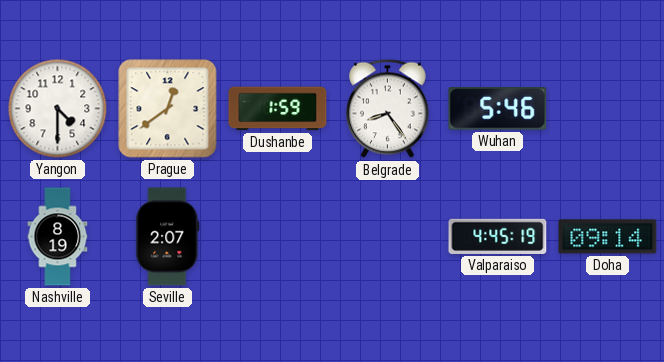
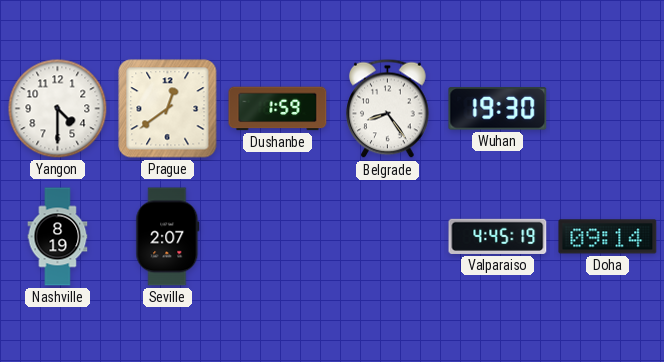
Wuhan: 5:46 -> 19:30 (498, 109)
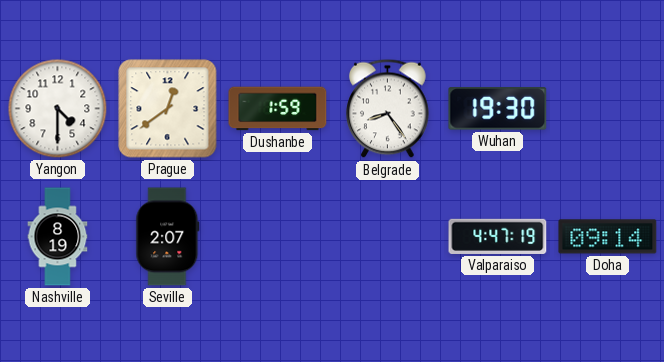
Valparaiso: 4:45 -> 4:47 (498, 236)
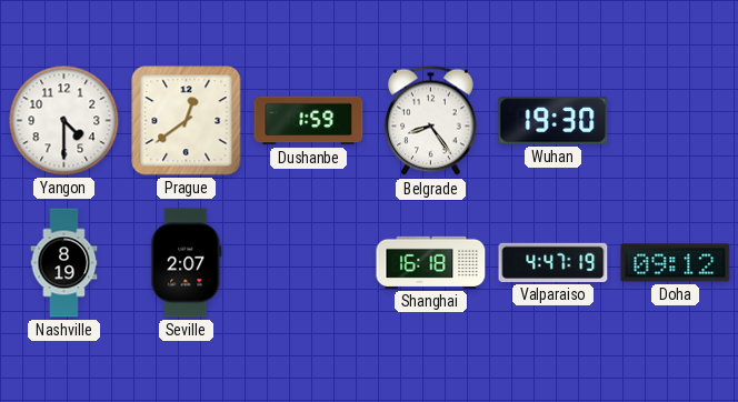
Shanghai: none -> 16:18 (431, 262)
Doha: 09:14 -> 09:12 (676, 263)
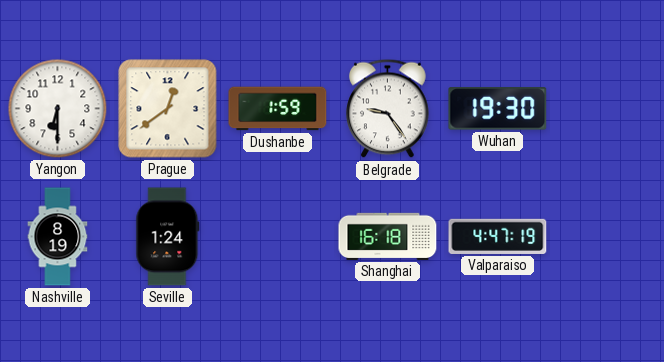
Yangon: 4:30 -> 6:30 (58, 109)
Belgrade: 8:24 -> 9:24 (388, 109)
Seville: 2:07 -> 1:24 (168, 237)
Doha: 09:12 -> none (676, 263)
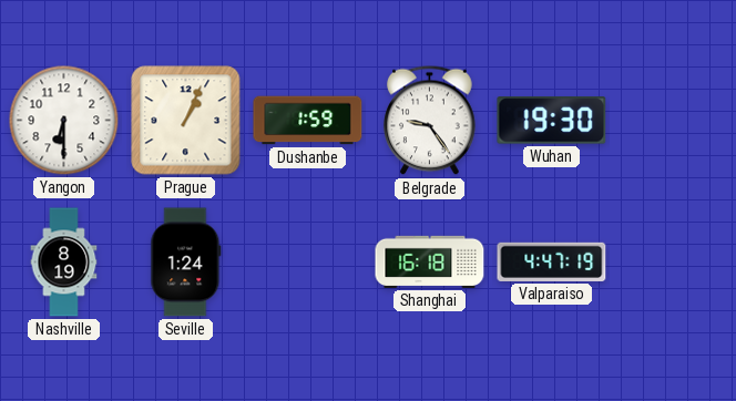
Prague: 12:39 -> 1:04 (186, 121)
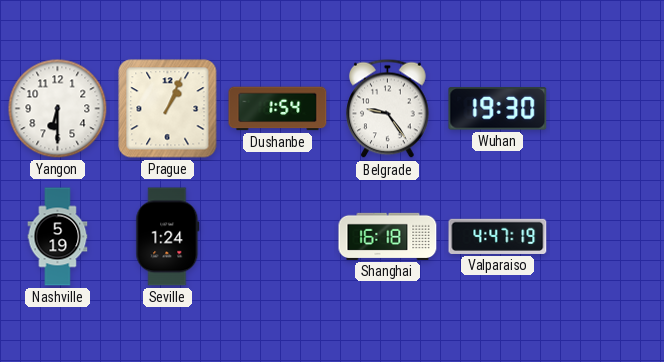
Dushanbe: 1:59 -> 1:54 (278, 109)
Nashville: 8:19 -> 5:19 (58, 237)
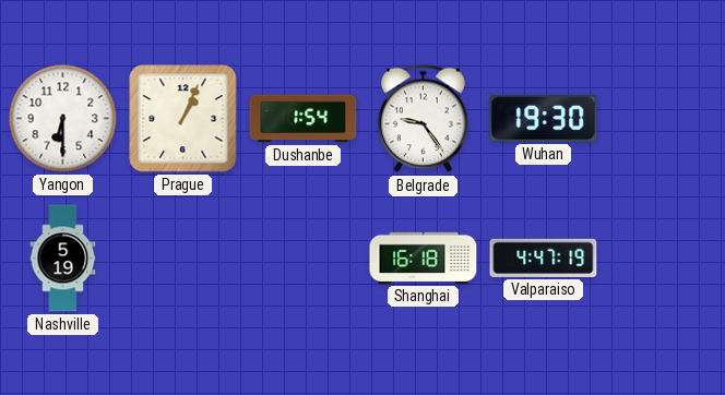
Seville: 1:24 -> none (168, 237)
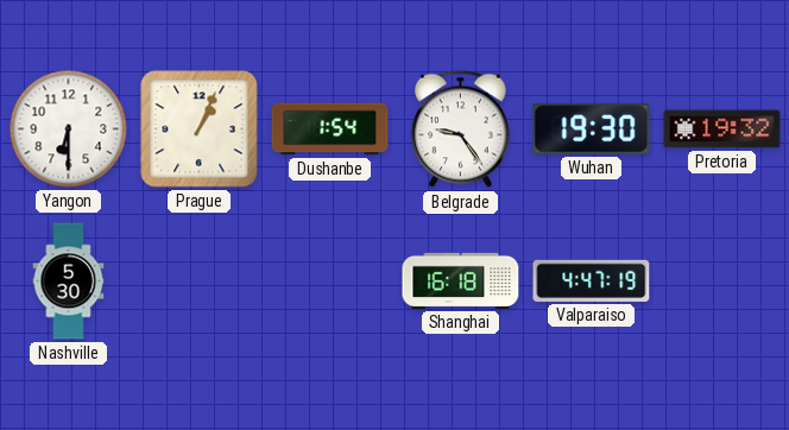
Pretoria: none -> 19:32 (722, 129)
Nashville: 5:19 -> 5:30 (69, 282)
